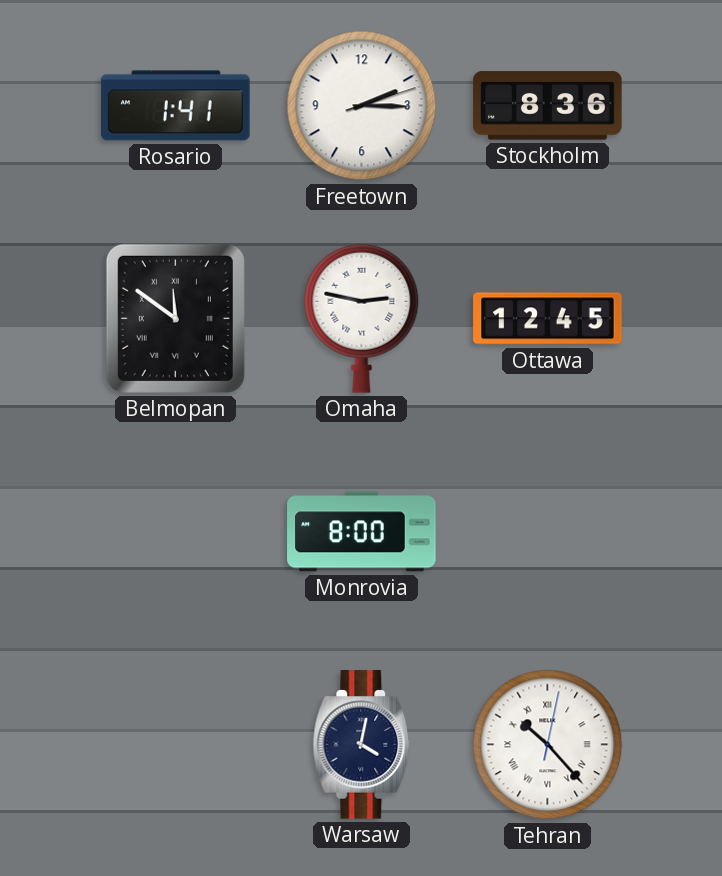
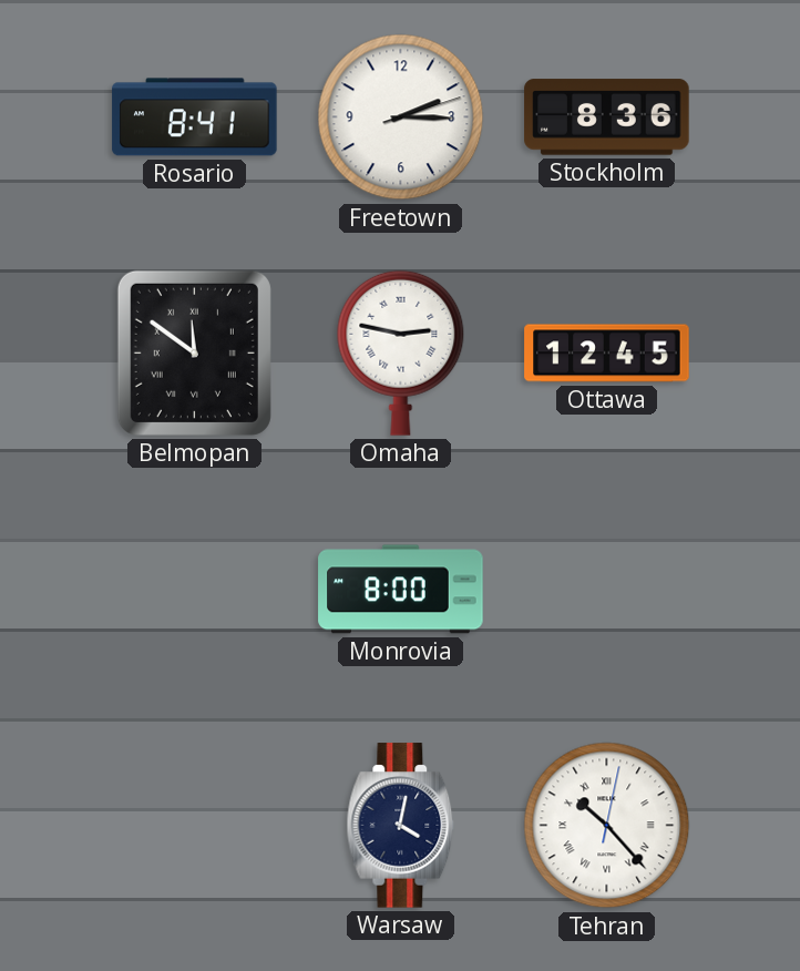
Rosario: 1:41 -> 8:41 (195, 117)
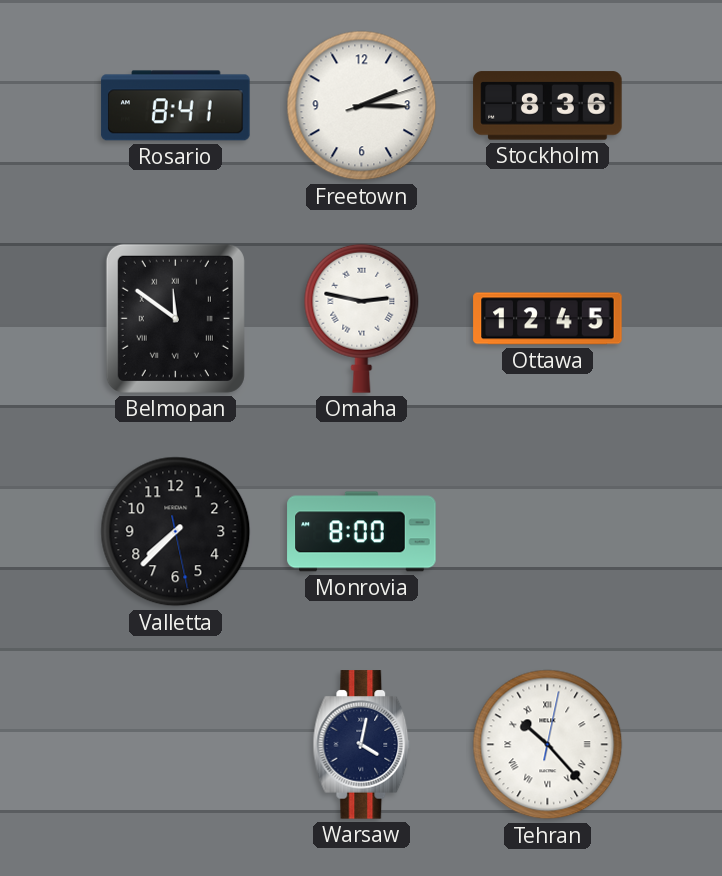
Valletta: none -> 7:37 (176, 532)
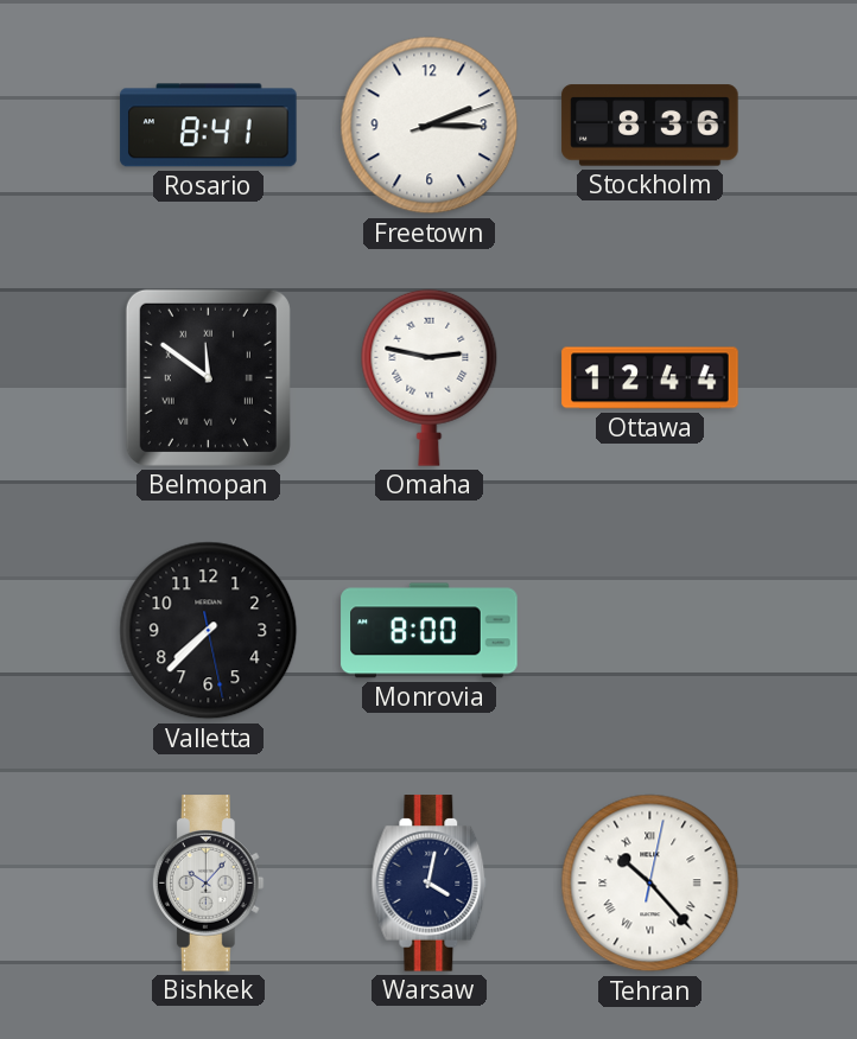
Ottawa: 12:45 -> 12:44 (650, 378)
Bishkek: none -> 10:07 (208, 884)
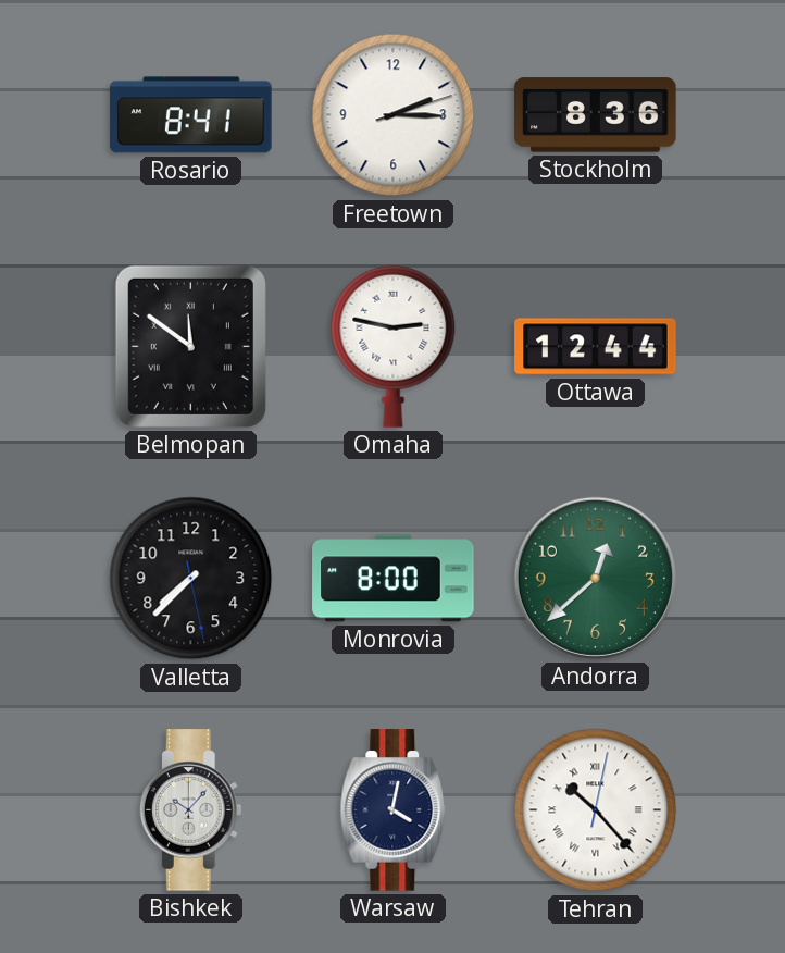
Andorra: none -> 12:38 (595, 578)
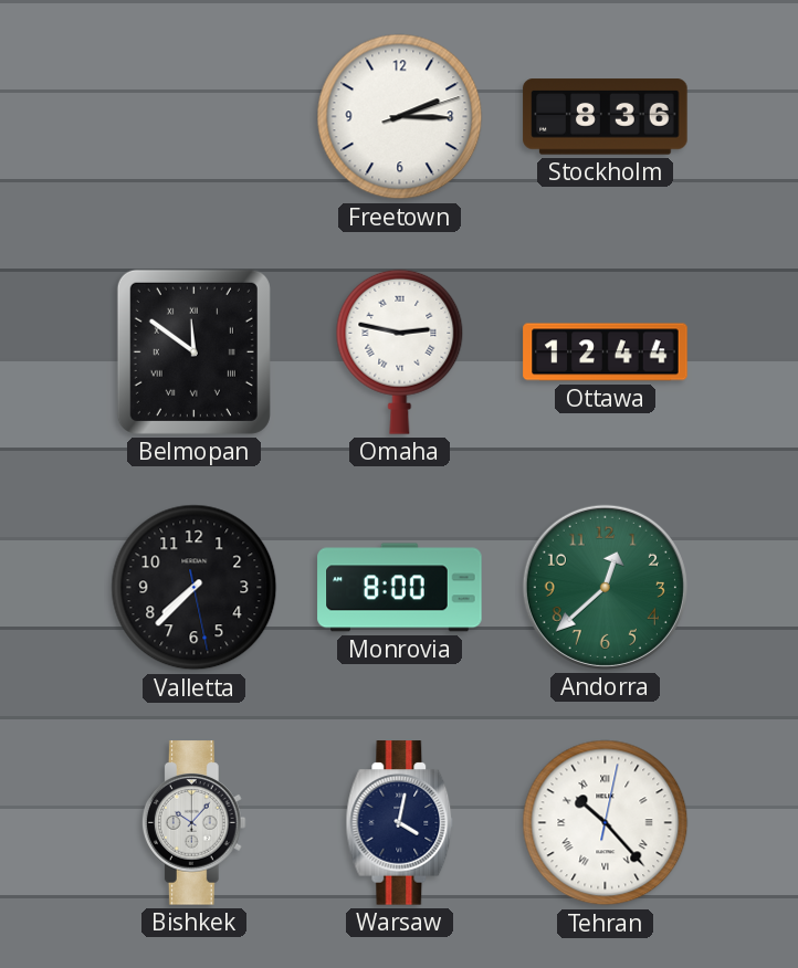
Rosario: 8:41 -> none (191, 115)
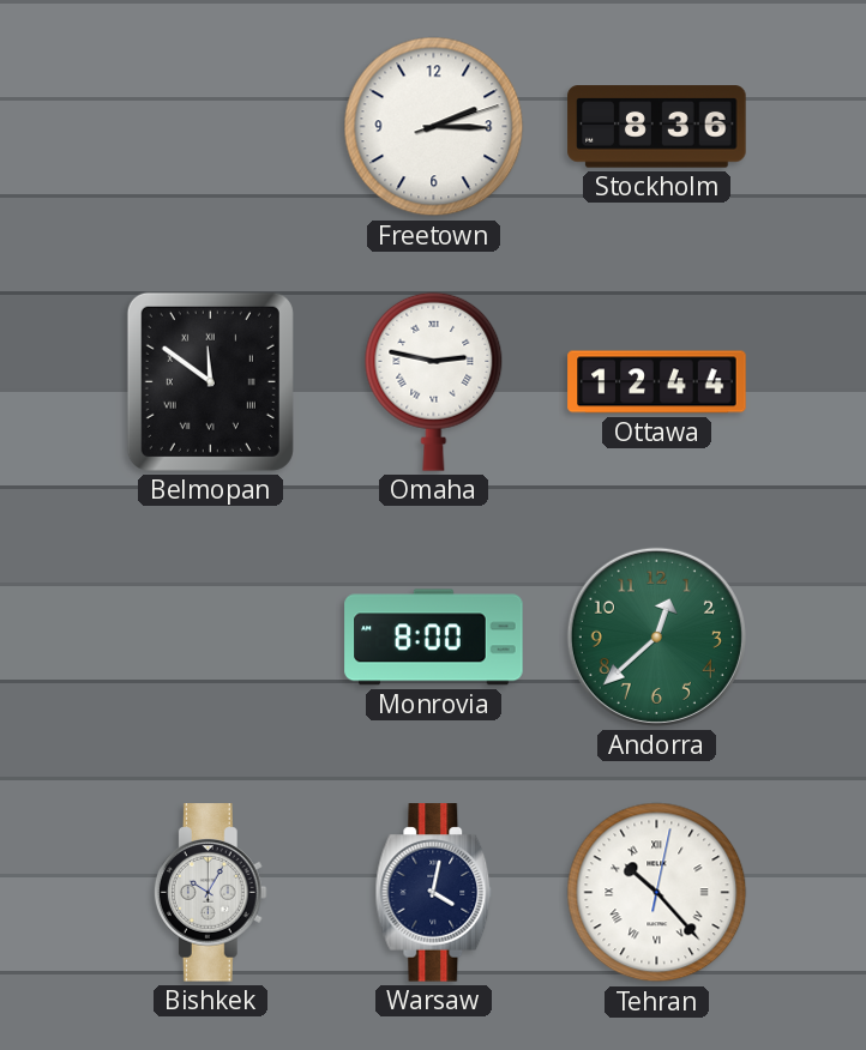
Valletta: 7:37 -> none (195, 588)
Bishkek: 10:07 -> 10:05 (210, 893)
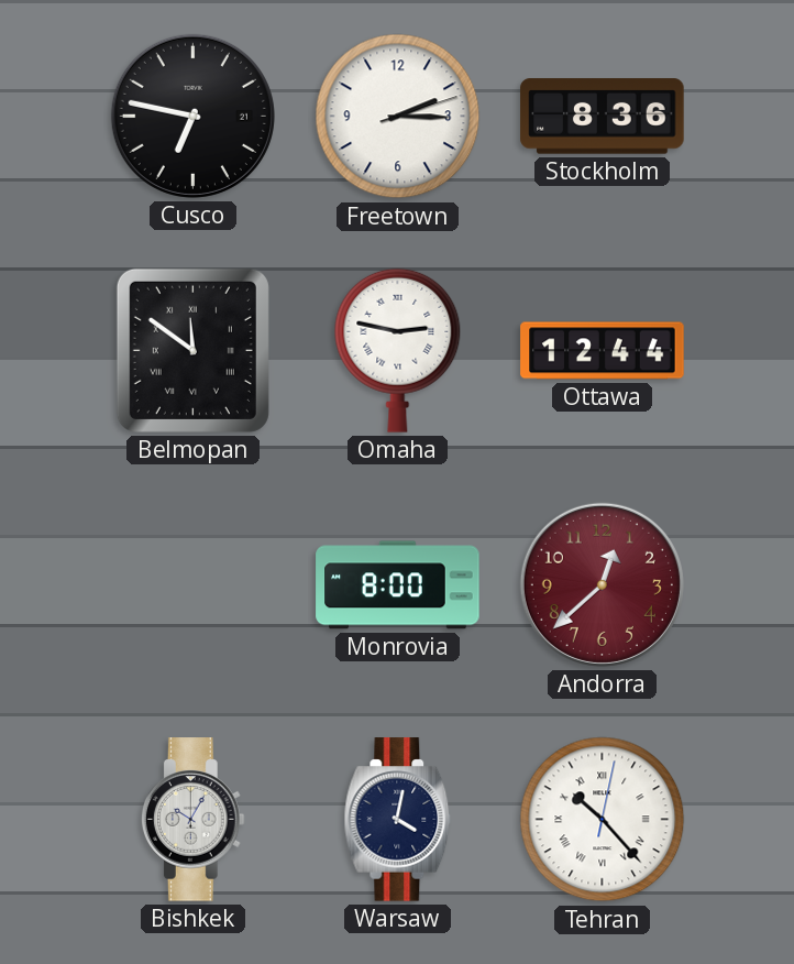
Cusco: none -> 6:47 (192, 116)
Andorra dial: green -> burgundy (602, 584)
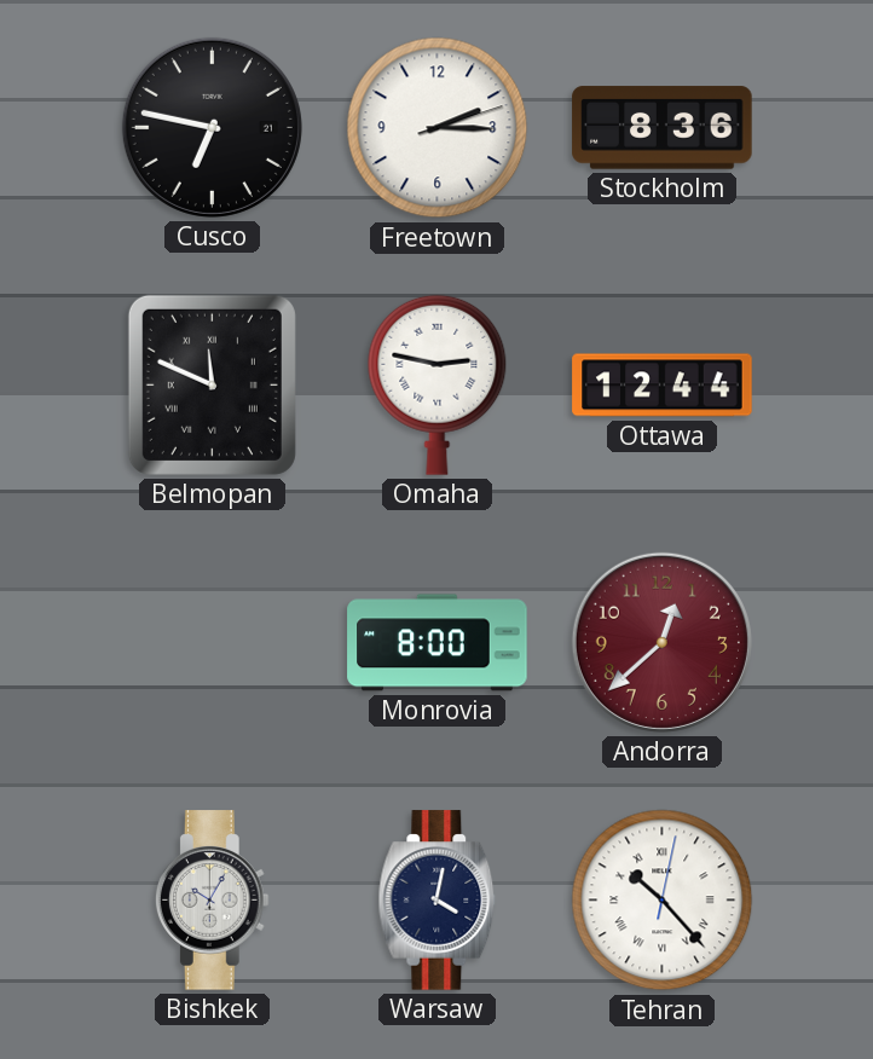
Belmopan: 11:51 -> 11:49 (212, 384)
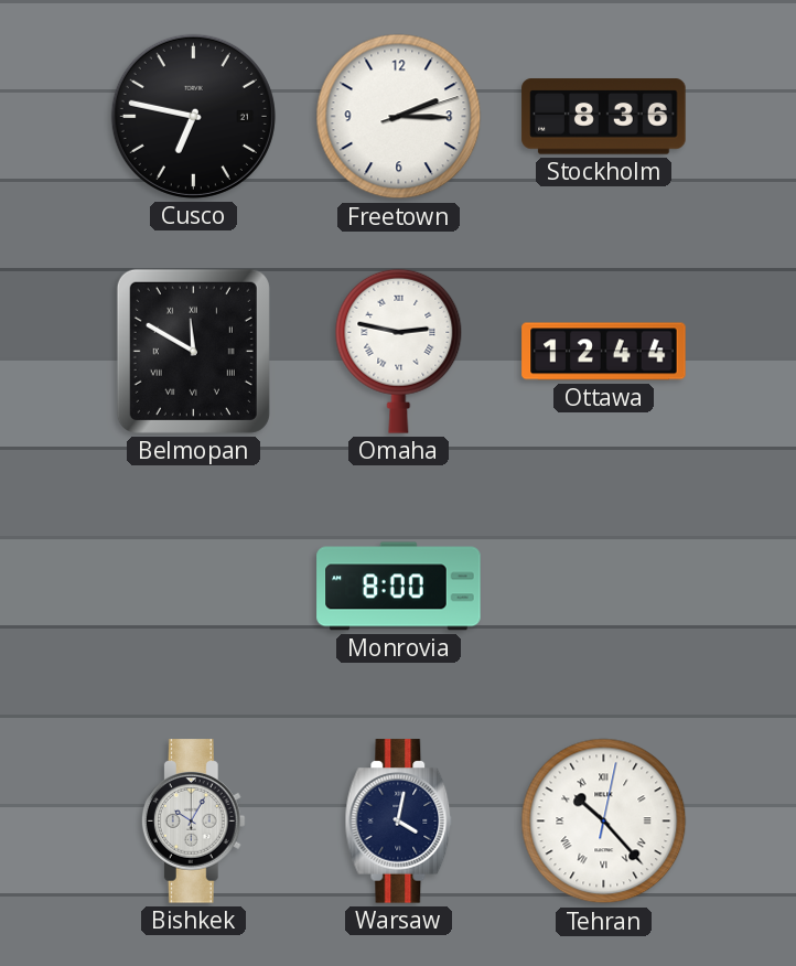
Belmopan: 11:49 -> 11:50 (193, 351)
Andorra: 12:38 -> none (661, 642)
